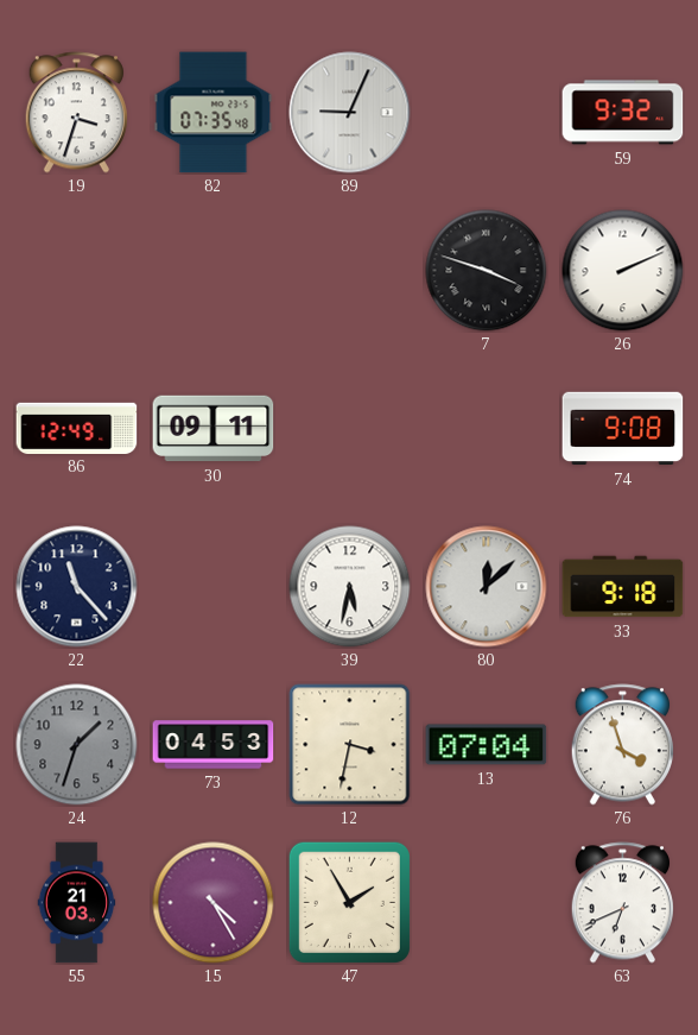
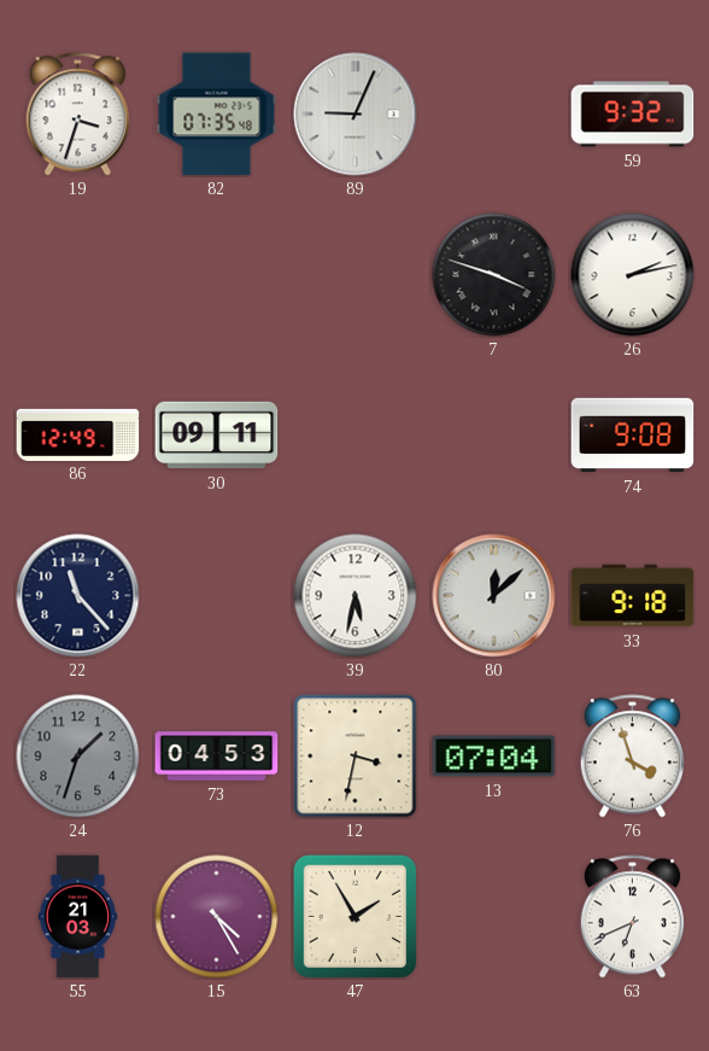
26: 2:11 -> 2:13 (633, 275)
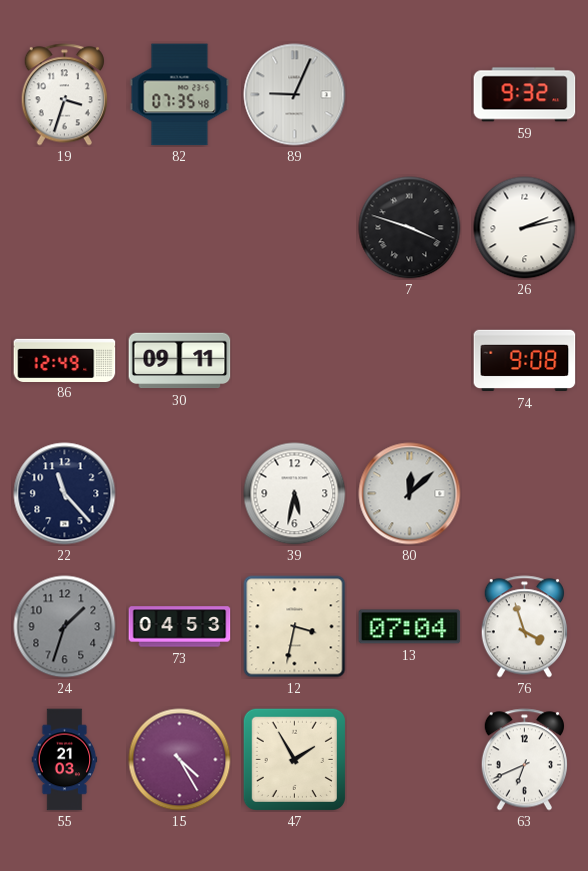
33: 9:18 -> none (633, 596)
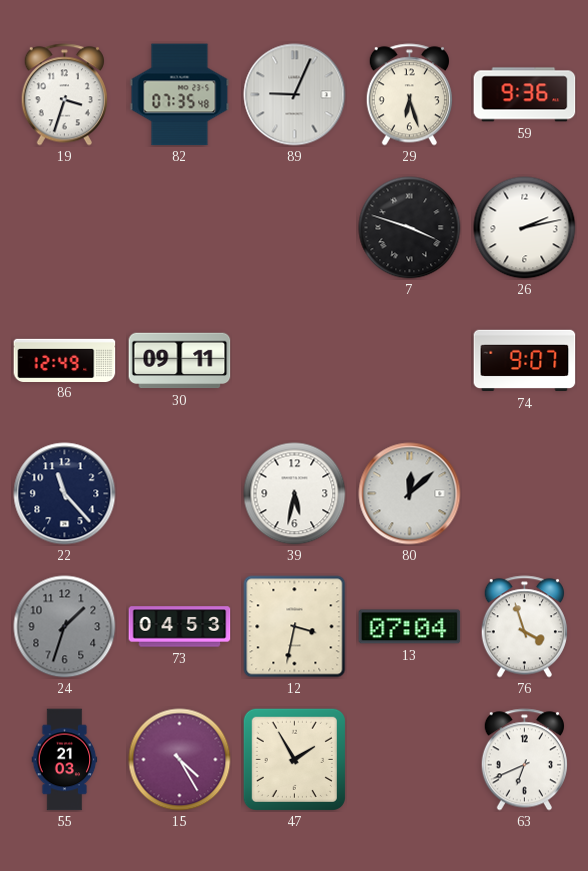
29: none -> 6:27 (409, 95)
59: 9:32 -> 9:36 (525, 95)
74: 9:08 -> 9:07 (525, 361)
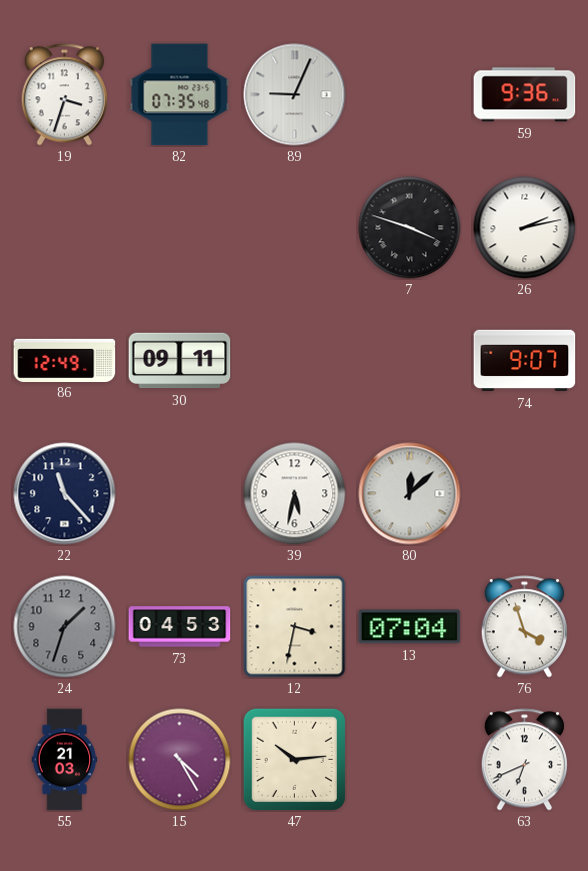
29: 6:27 -> none (409, 95)
47: 1:55 -> 10:14 (294, 759)
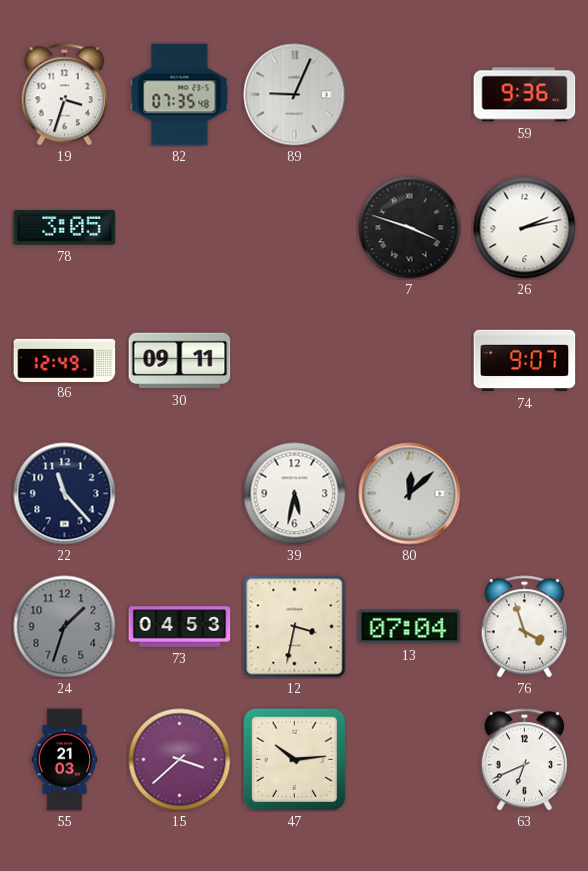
78: none -> 3:05 (65, 228)
15: 4:25 -> 3:38 (180, 760)
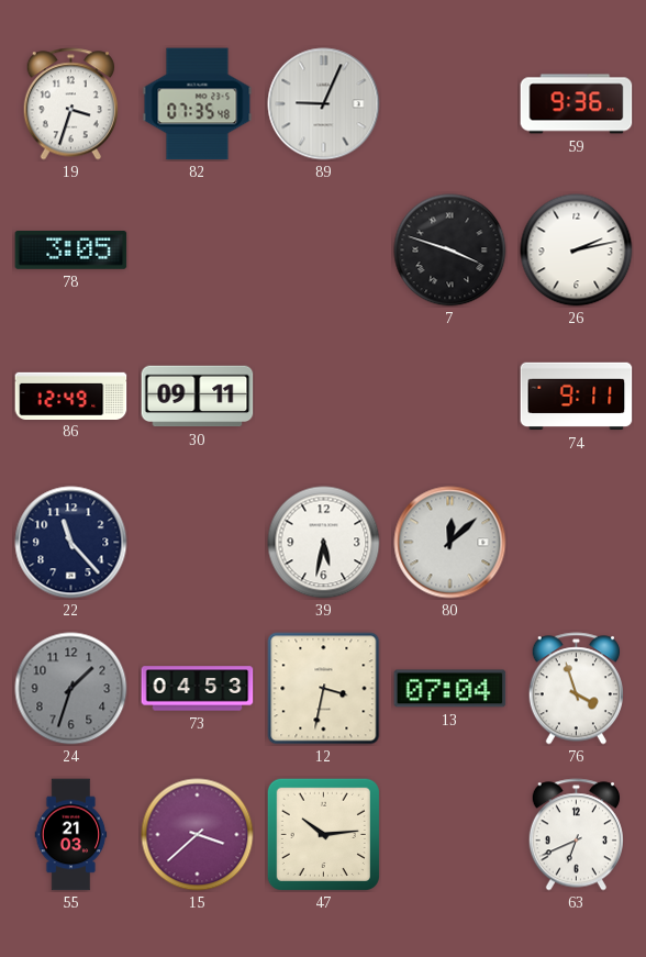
74: 9:07 -> 9:11 (577, 397)
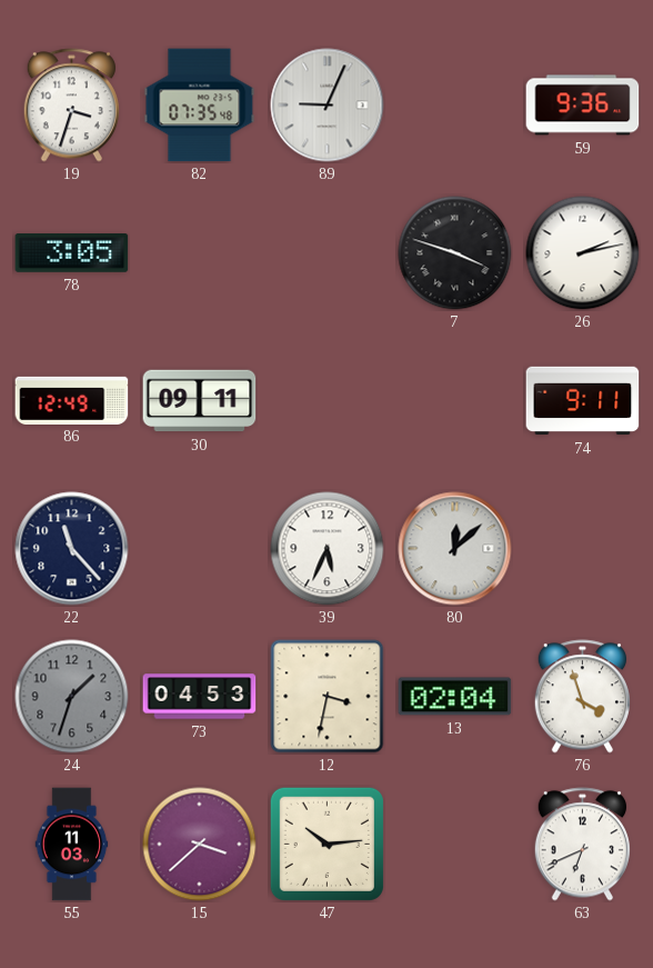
39: 5:32 -> 5:34 (328, 549)
13: 07:04 -> 02:04 (455, 697)
55: 21:03 -> 11:03 (72, 845)
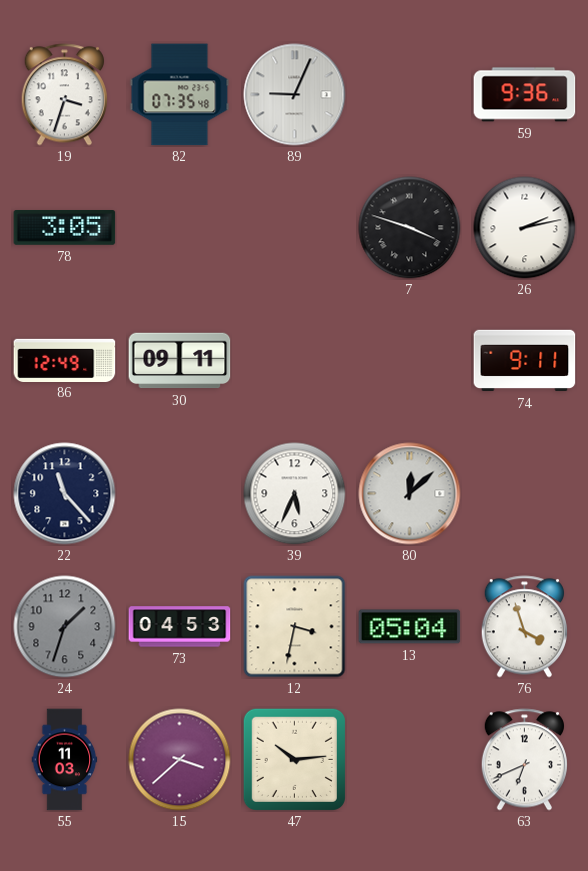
13: 02:04 -> 05:04 (410, 627)
